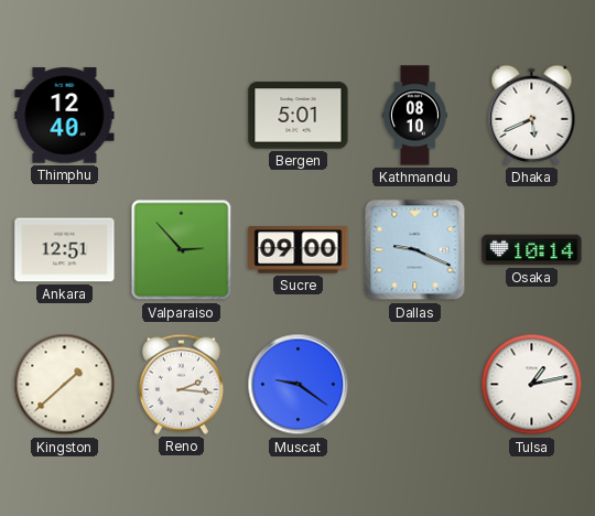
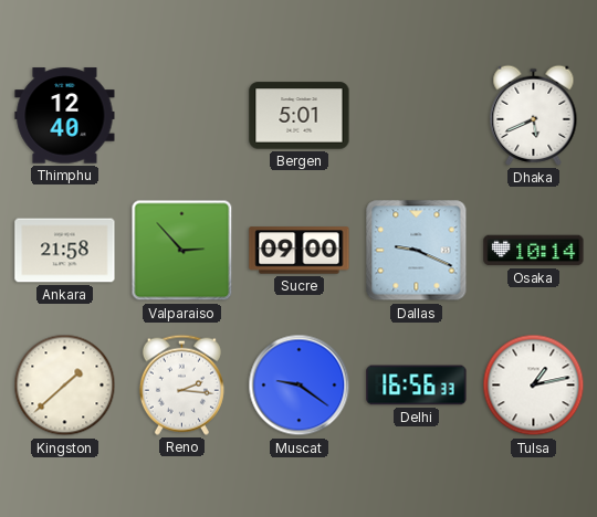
Kathmandu: 08:10 -> none (414, 116)
Ankara: 12:51 -> 21:58 (65, 251)
Delhi: none -> 16:56 (417, 386)
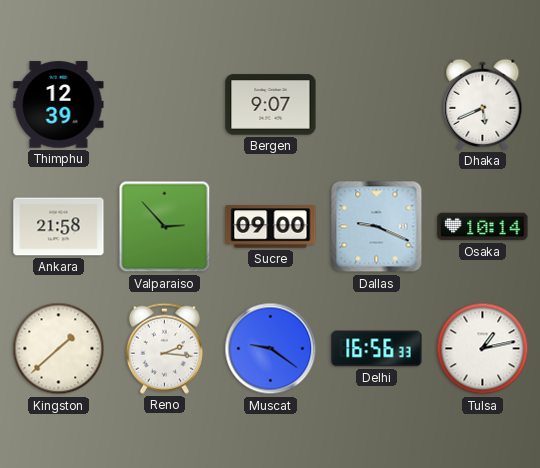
Thimphu: 12:40 -> 12:39 (59, 105)
Bergen: 5:01 -> 9:07 (271, 105)
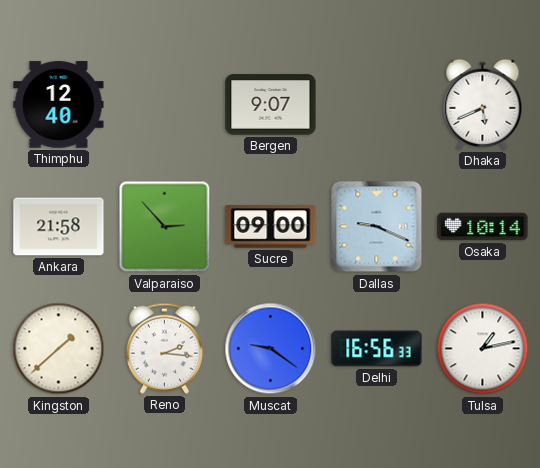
Thimphu: 12:39 -> 12:40 (59, 105)
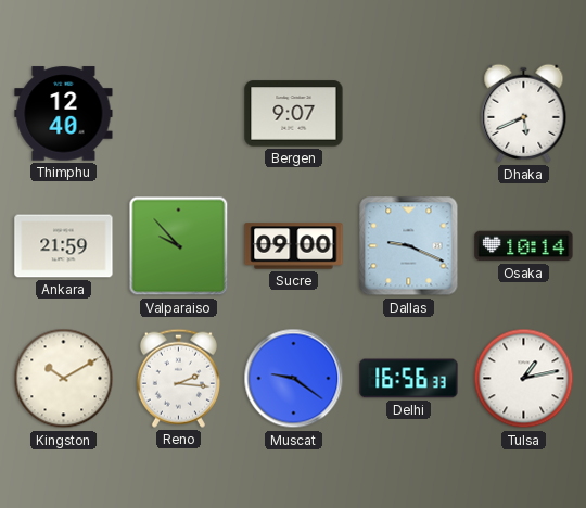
Ankara: 21:58 -> 21:59 (64, 246)
Valparaiso: 2:53 -> 9:53 (179, 246)
Kingston: 1:38 -> 10:10 (64, 379)
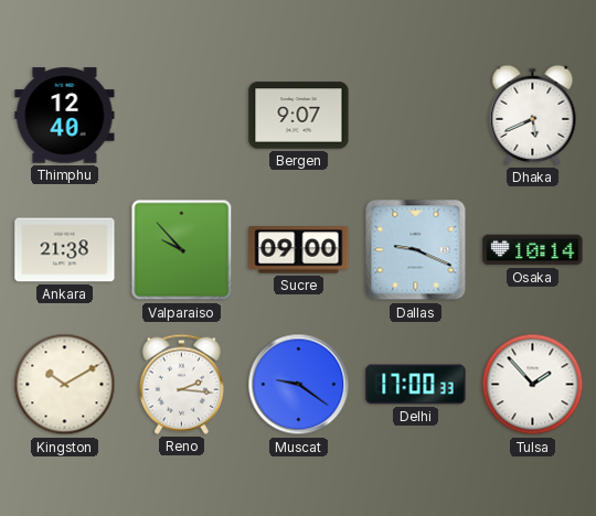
Ankara: 21:59 -> 21:38 (65, 250)
Delhi: 16:56 -> 17:00 (416, 385)
Tulsa: 1:13 -> 1:53 (533, 385)
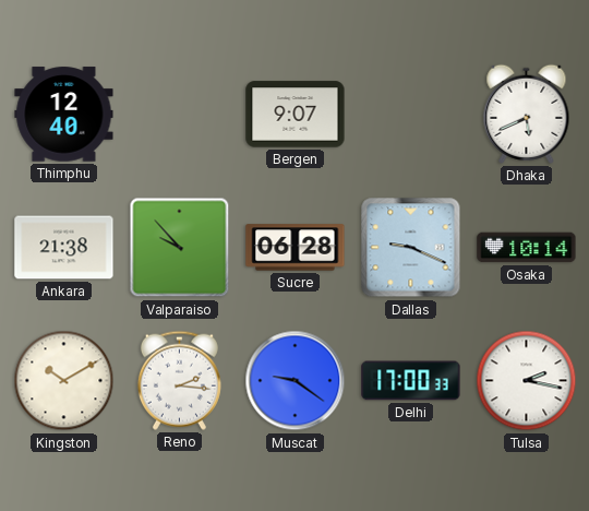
Sucre: 09:00 -> 06:28 (296, 248)
Tulsa: 1:53 -> 2:17 (527, 381)
